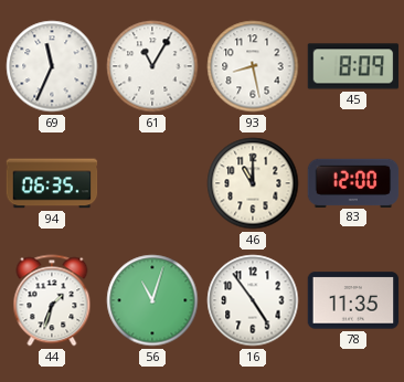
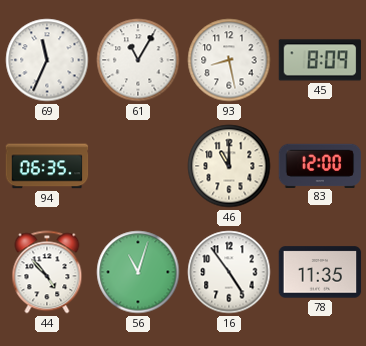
44: 1:33 -> 4:53 (47, 272)
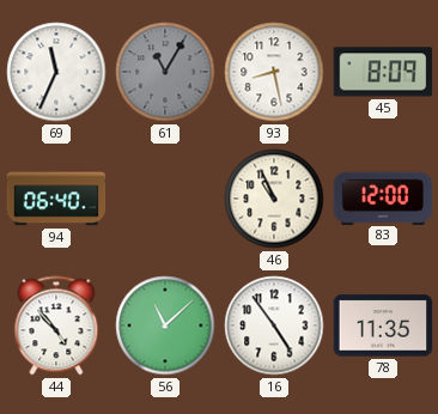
61 dial: white -> grey (165, 72)
94: 06:35 -> 06:40 (56, 199)
46: 11:00 -> 10:56 (274, 199)
56: 11:03 -> 11:08 (165, 325)
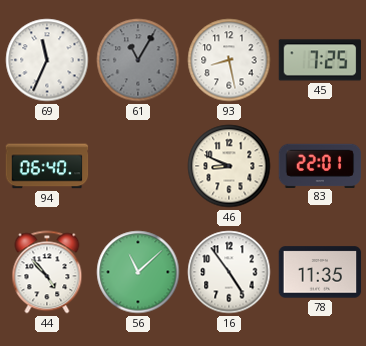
45: 8:09 -> 7:25 (320, 60)
46: 10:56 -> 8:49 (229, 166)
83: 12:00 -> 22:01 (320, 165)
